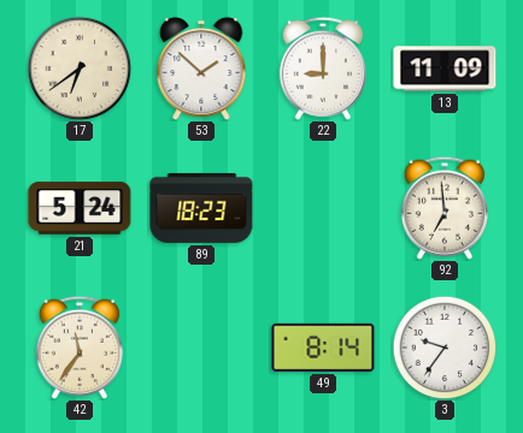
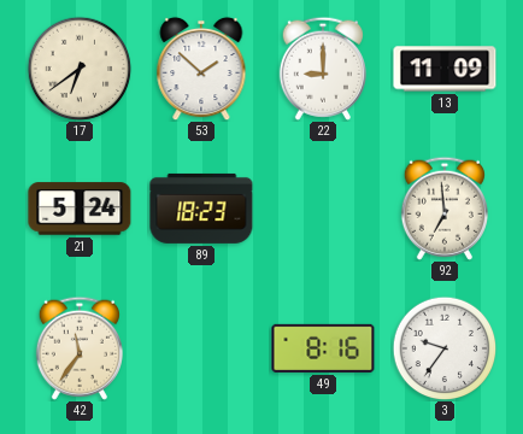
49: 8:14 -> 8:16 (323, 348)
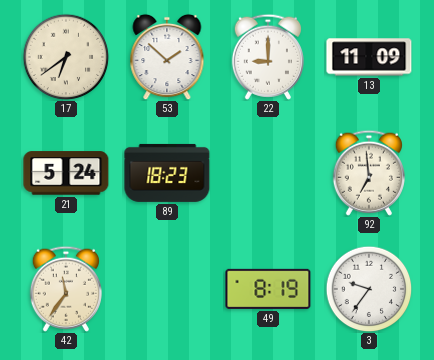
49: 8:16 -> 8:19 (268, 289)
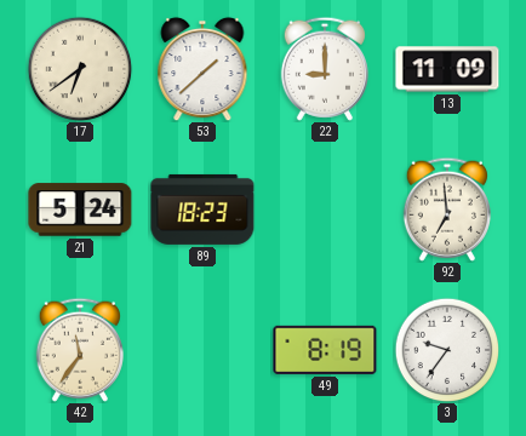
53: 1:52 -> 1:38 (202, 69)
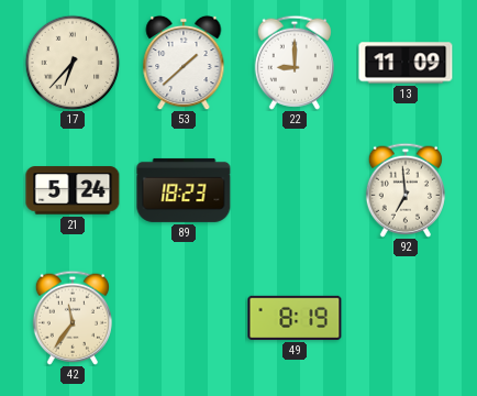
17: 6:39 -> 6:37 (73, 63)
3: 9:36 -> none (447, 350)
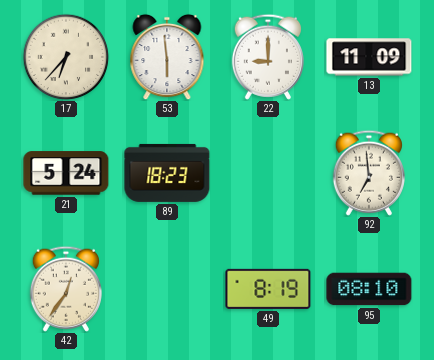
53: 1:38 -> 5:59 (167, 57)
42: 11:36 -> 12:36 (66, 289)
95: none -> 08:10 (369, 289)
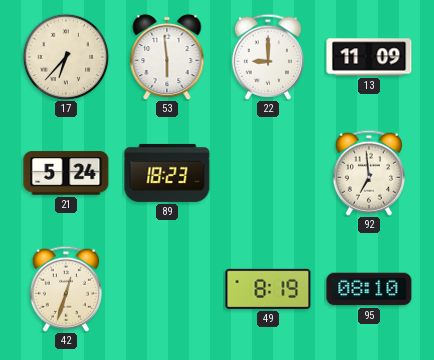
42: 12:36 -> 12:33 (66, 289)
